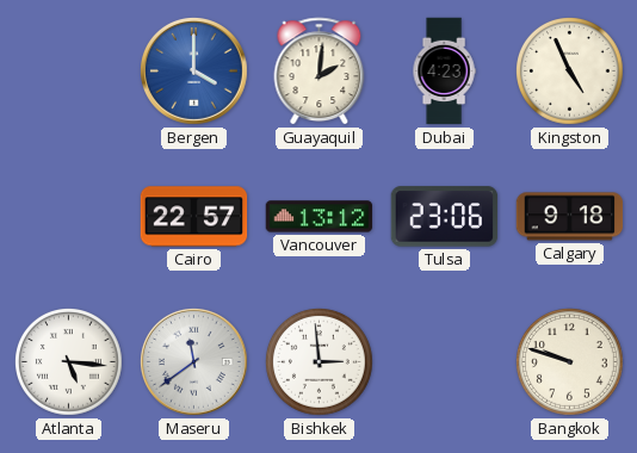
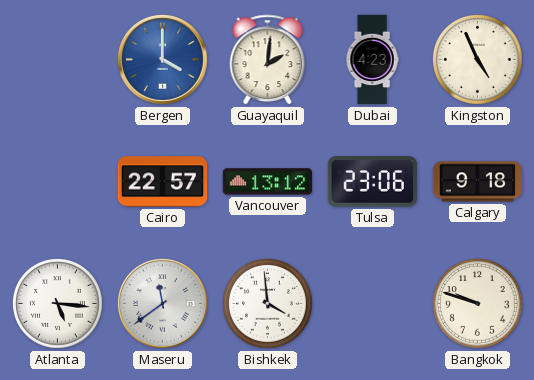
Bishkek: 2:59 -> 3:59 (268, 304)
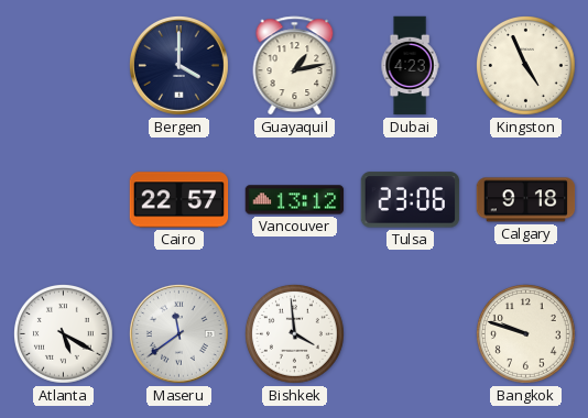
Bergen dial: blue -> navy (178, 65)
Guayaquil: 2:01 -> 1:13 (295, 66)
Atlanta: 5:16 -> 5:20 (64, 334)
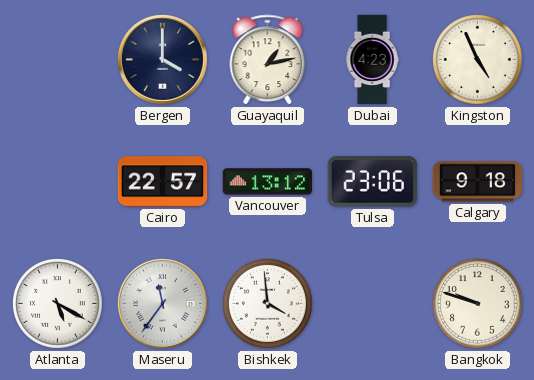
Maseru: 11:39 -> 11:36 (162, 303)
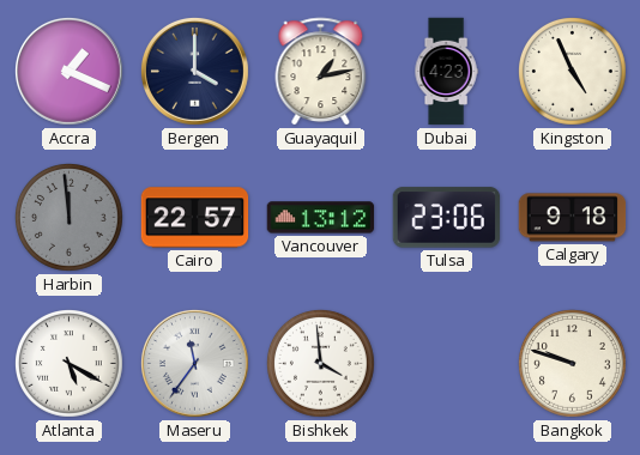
Accra: none -> 1:19 (68, 71)
Harbin: none -> 11:59 (70, 218)
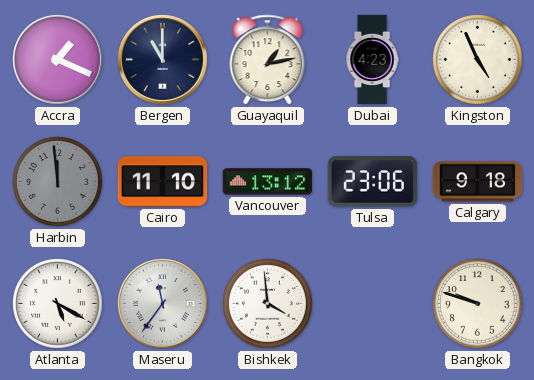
Bergen: 4:00 -> 11:00 (162, 59)
Cairo: 22:57 -> 11:10 (163, 182)
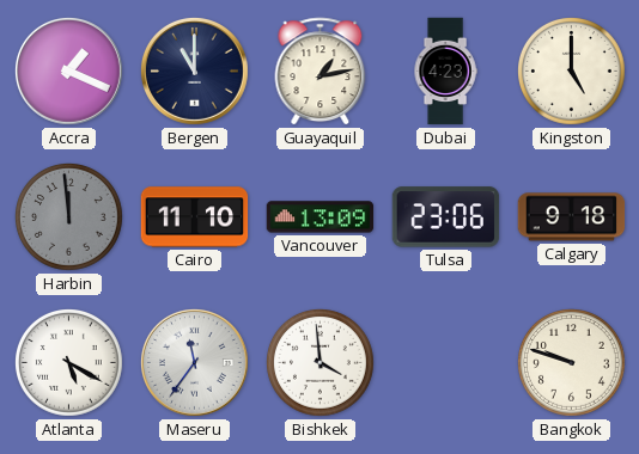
Kingston: 4:56 -> 5:00 (572, 72)
Vancouver: 13:12 -> 13:09 (321, 217)
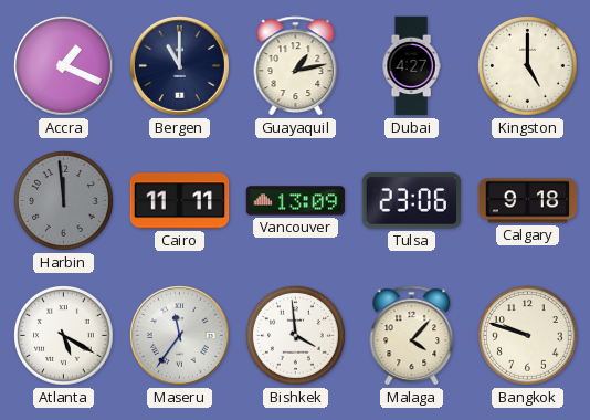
Dubai: 4:23 -> 4:27 (411, 66)
Cairo: 11:10 -> 11:11 (180, 201)
Malaga: none -> 4:07 (412, 336)
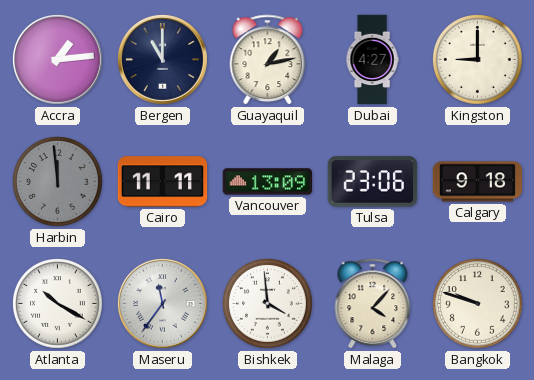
Accra: 1:19 -> 1:14 (57, 59)
Kingston: 5:00 -> 9:00 (478, 60)
Atlanta: 5:20 -> 10:20 (58, 304)
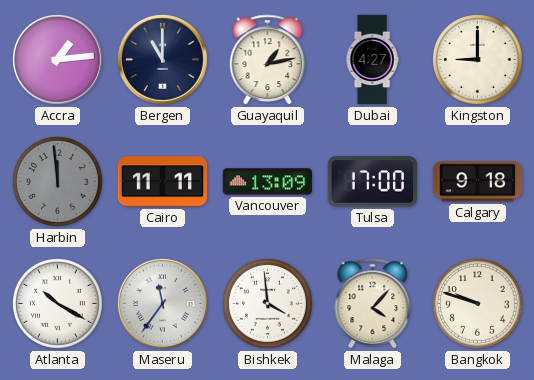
Tulsa: 23:06 -> 17:00 (373, 182)
